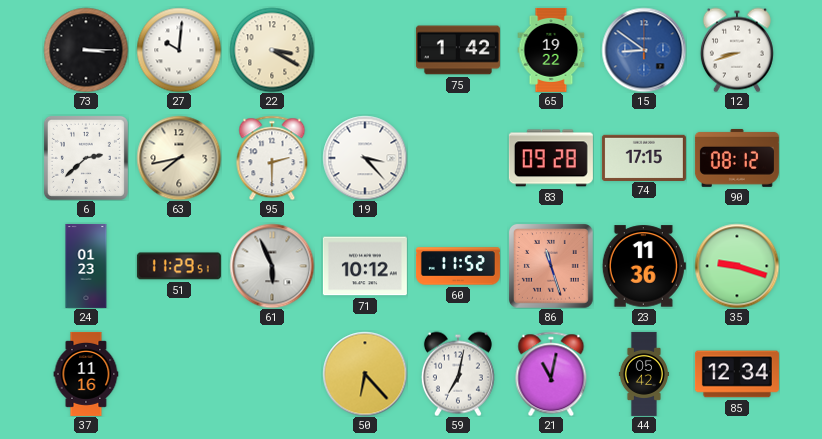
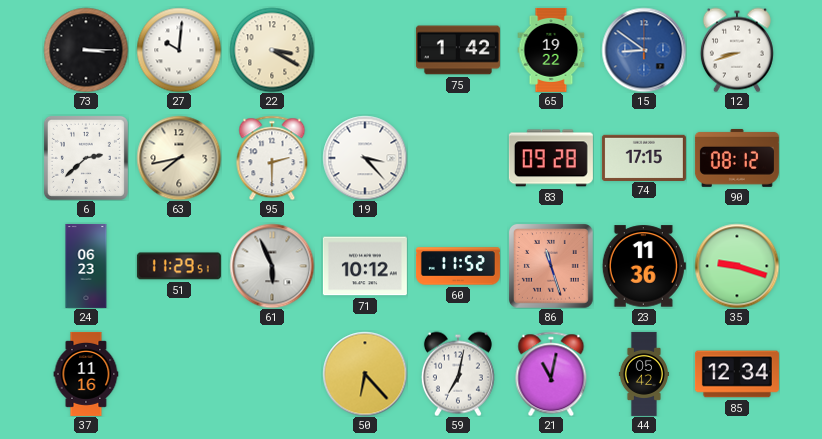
24: 01:23 -> 06:23 (86, 266)
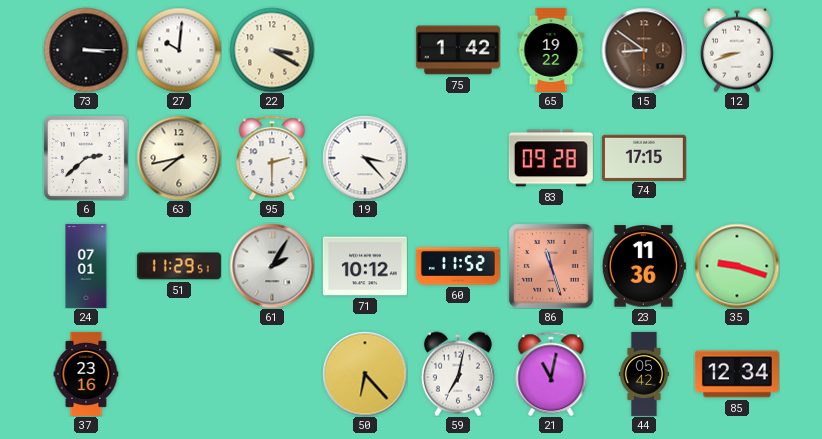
15 dial: blue -> brown (644, 50)
90: 08:12 -> none (737, 158)
24: 06:23 -> 07:01 (86, 266)
61: 5:56 -> 2:05 (272, 266)
37: 11:16 -> 23:16 (86, 374)
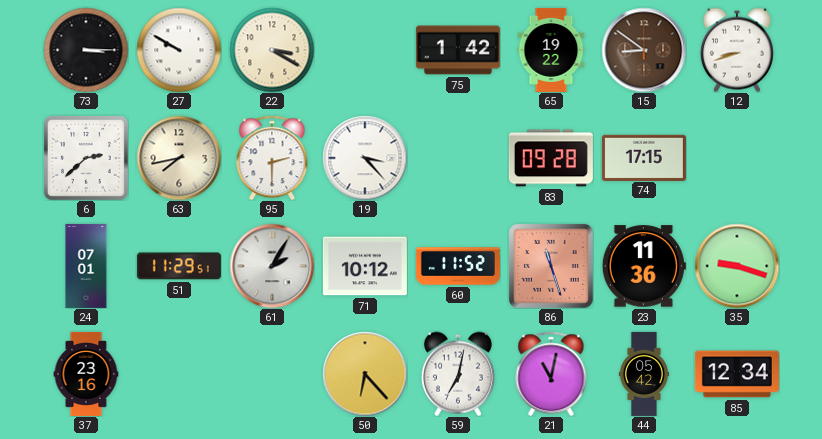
27: 10:01 -> 9:50 (179, 50)
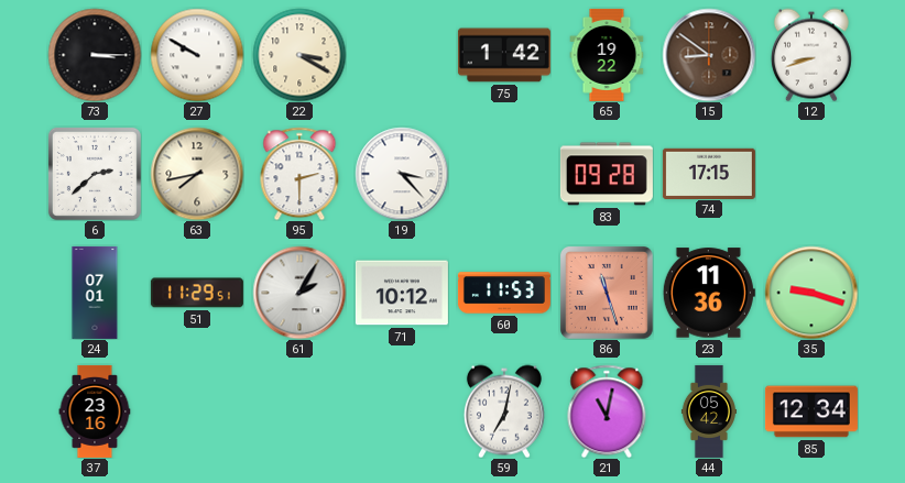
60: 11:52 -> 11:53 (504, 293)
50: 6:23 -> none (365, 374)
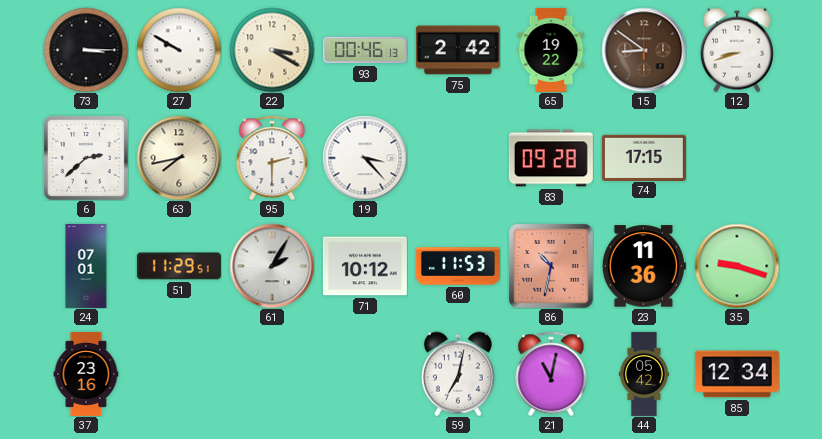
93: none -> 00:46 (365, 50)
75: 1:42 -> 2:42 (458, 50)
86: 11:27 -> 10:32 (551, 266)
